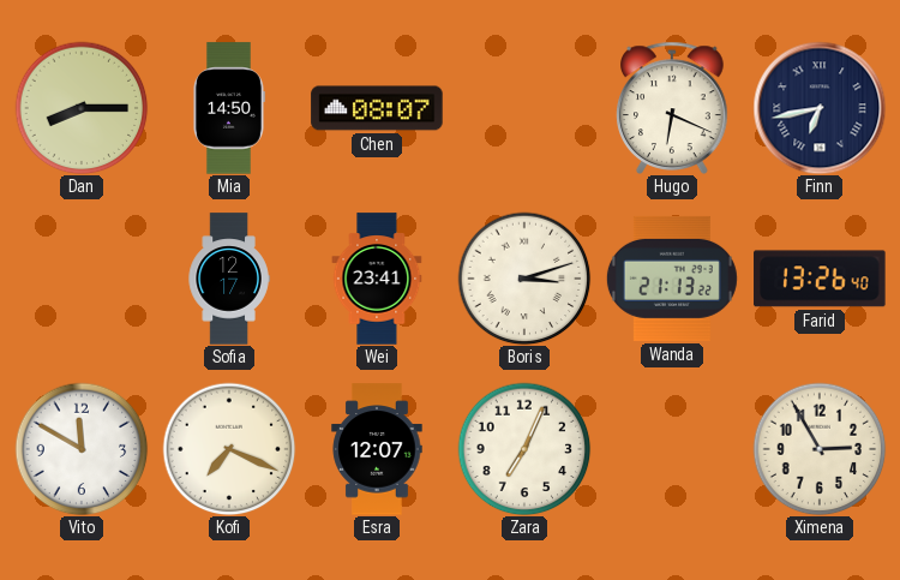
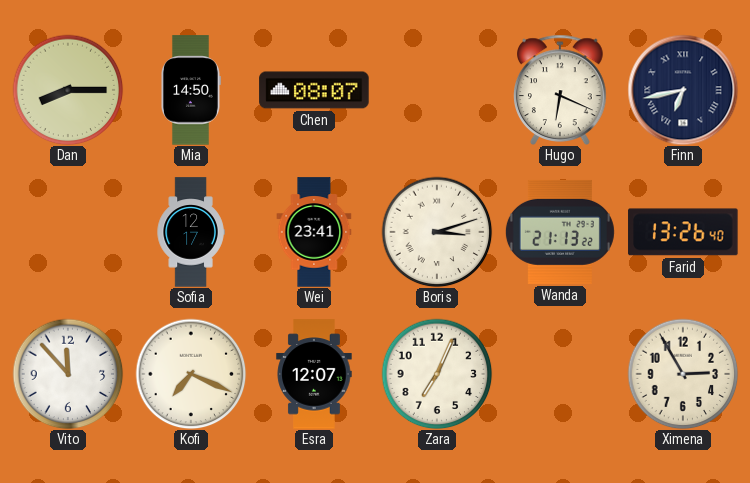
Vito: 11:50 -> 11:53 (68, 374)
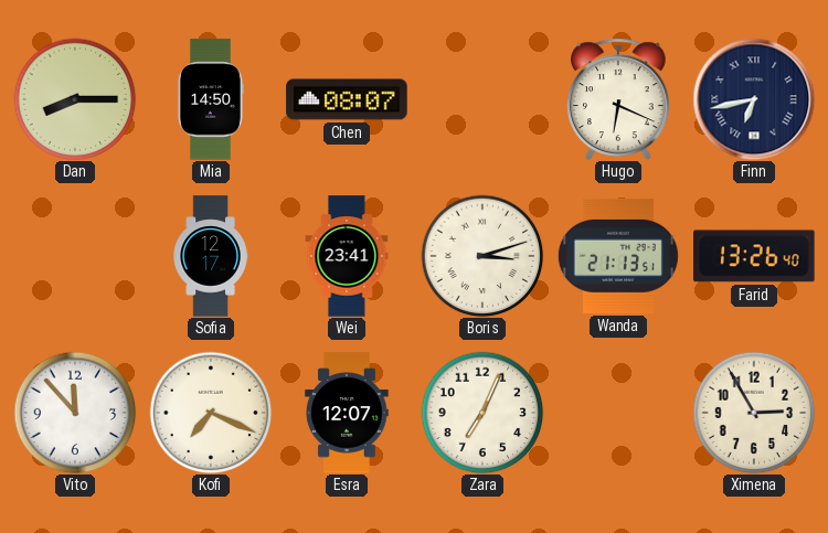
Wanda: 21:13:22 -> 21:13:51 (618, 256)
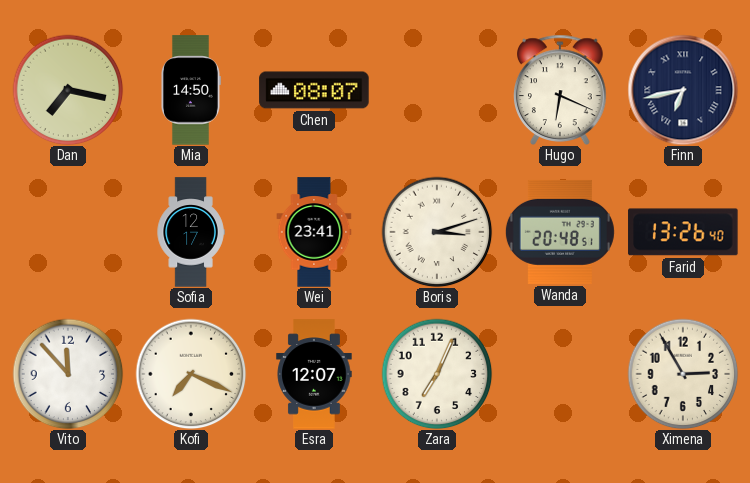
Dan: 8:15 -> 7:17 (68, 90)
Wanda: 21:13 -> 20:48 (560, 232)
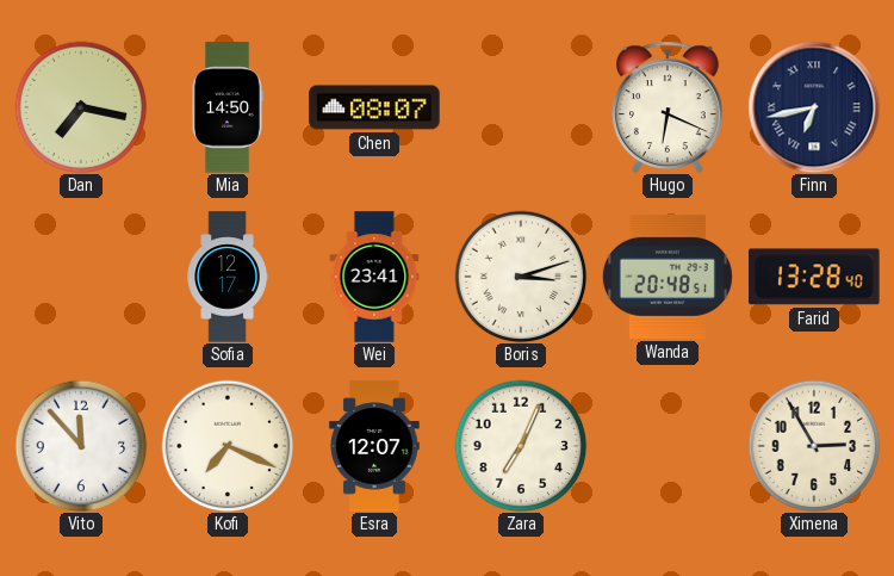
Farid: 13:26 -> 13:28 (814, 277)
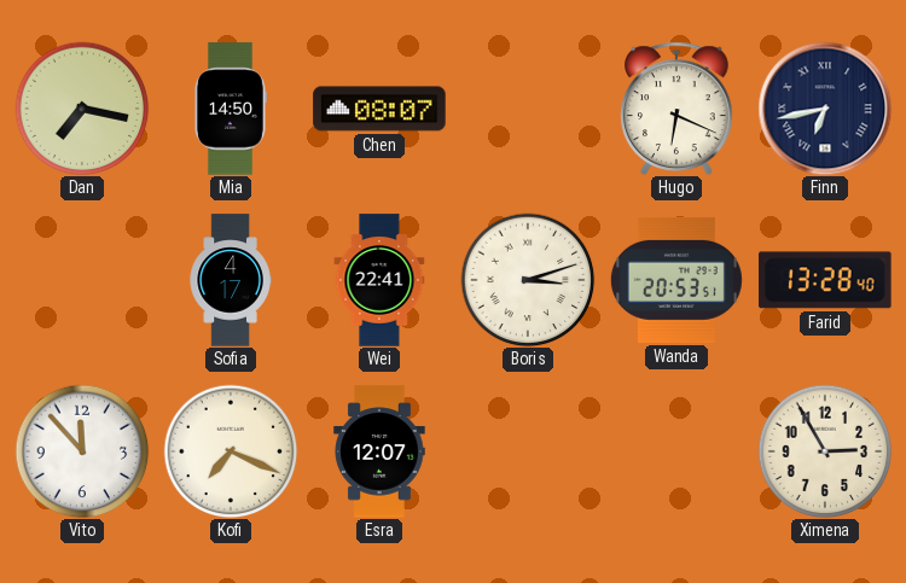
Sofia: 12:17 -> 4:17 (231, 280)
Wei: 23:41 -> 22:41 (379, 280)
Wanda: 20:48 -> 20:53 (676, 280)
Zara: 7:04 -> none (521, 446)
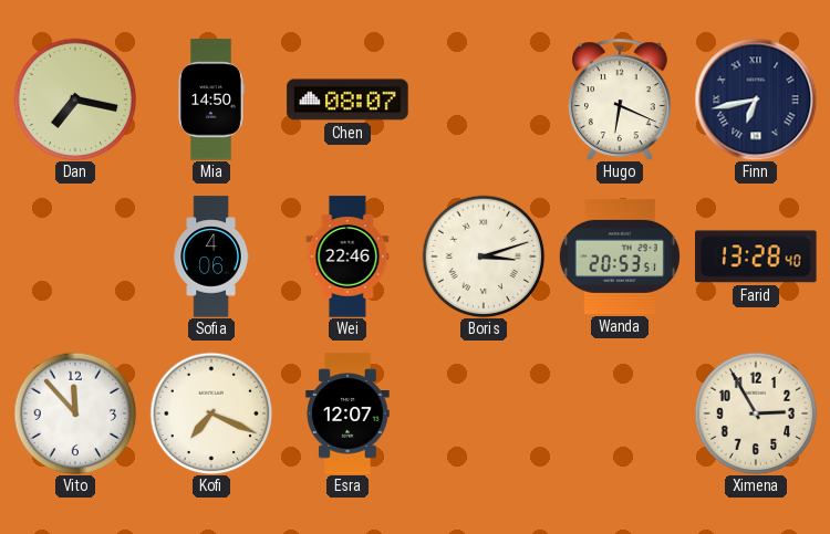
Sofia: 4:17 -> 4:06 (211, 256)
Wei: 22:41 -> 22:46 (347, 256)
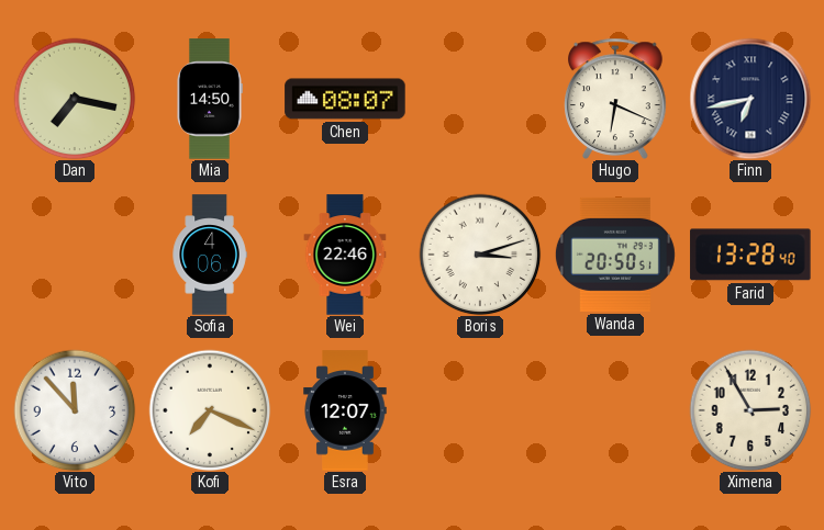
Wanda: 20:53 -> 20:50 (615, 255)
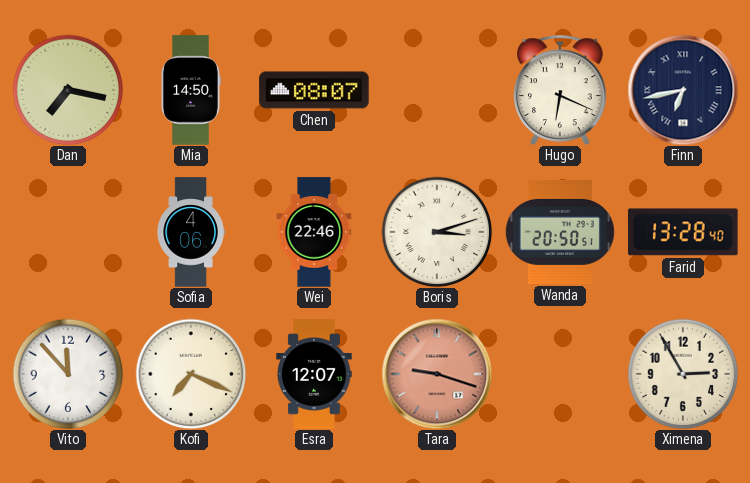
Tara: none -> 9:18 (437, 374)
